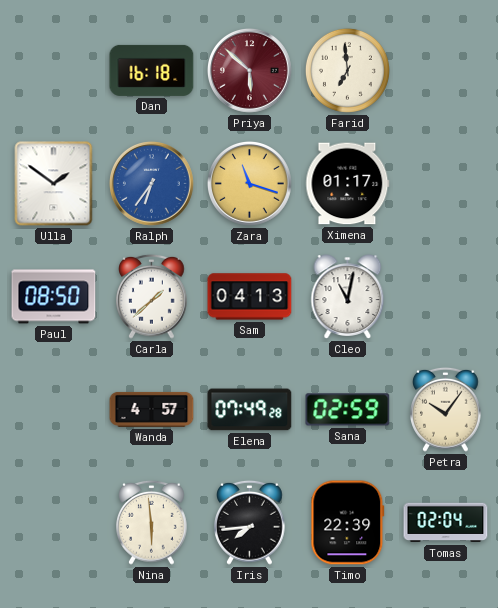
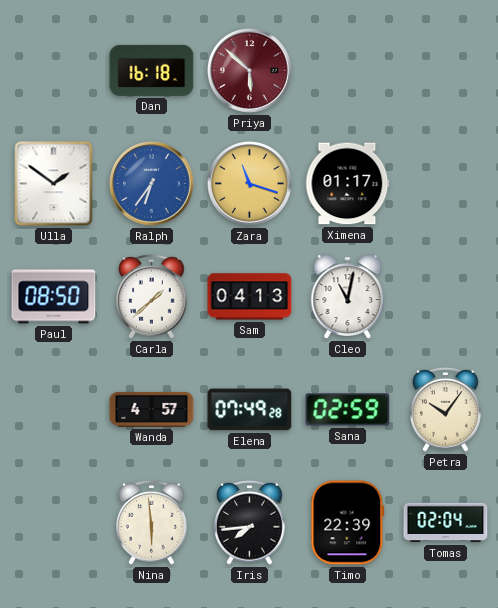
Farid: 6:59 -> none (347, 70)
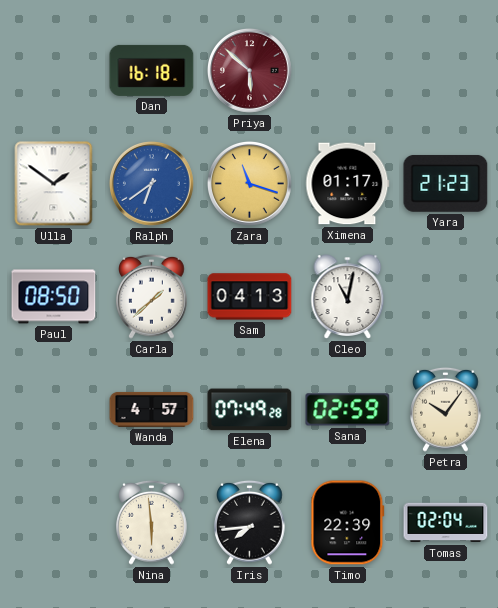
Ralph: 6:36 -> 6:39 (152, 184)
Yara: none -> 21:23 (446, 183)
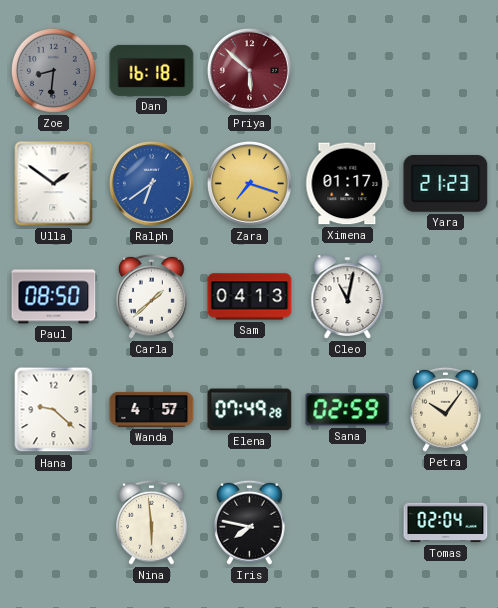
Zoe: none -> 8:31 (53, 70)
Zara: 11:18 -> 7:18 (250, 184)
Hana: none -> 9:22 (54, 410)
Iris: 7:44 -> 7:47 (250, 522)
Timo: 22:39 -> none (348, 523)
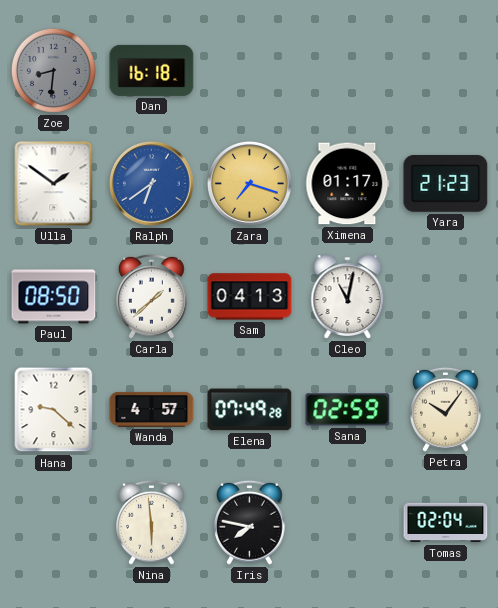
Priya: 5:52 -> none (250, 71)
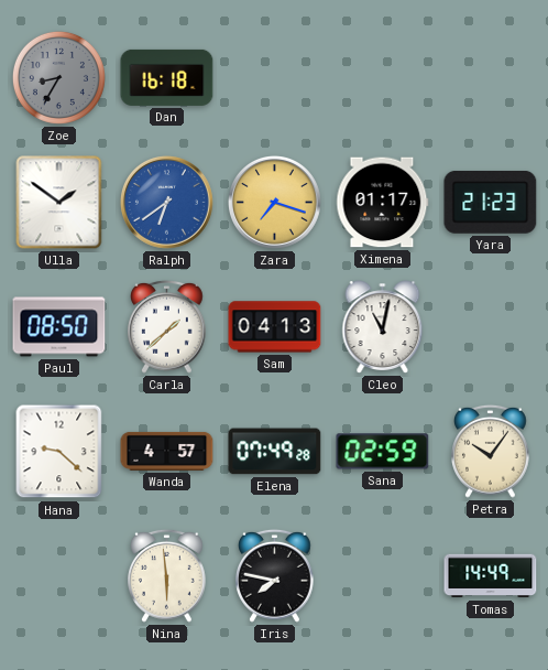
Zoe: 8:31 -> 8:35 (58, 77)
Tomas: 02:04 -> 14:49 (491, 576)
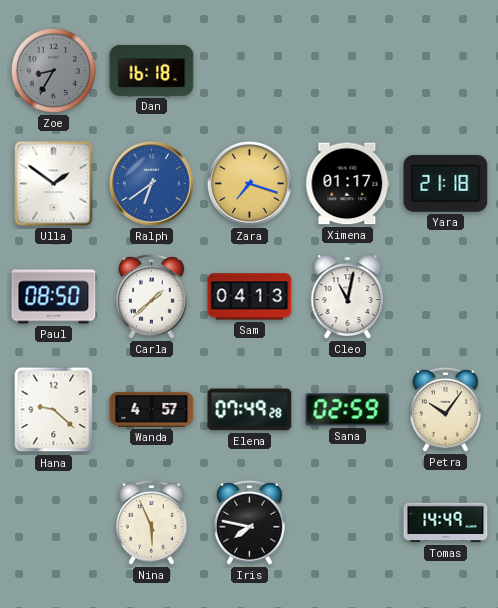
Yara: 21:23 -> 21:18 (446, 183)
Nina: 5:59 -> 5:56 (152, 522)
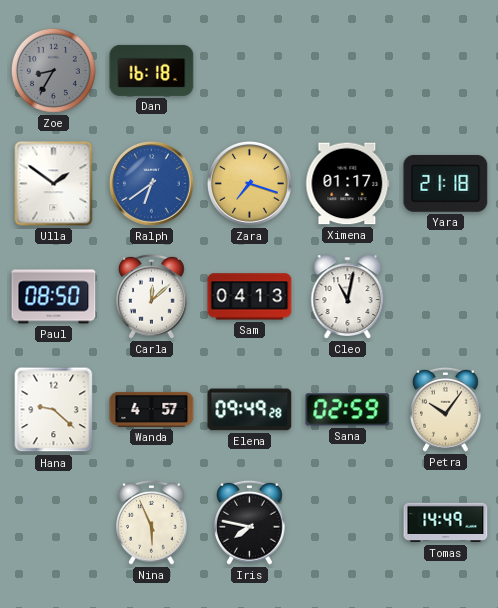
Carla: 1:38 -> 12:08 (152, 296)
Elena: 07:49 -> 09:49 (250, 410)
